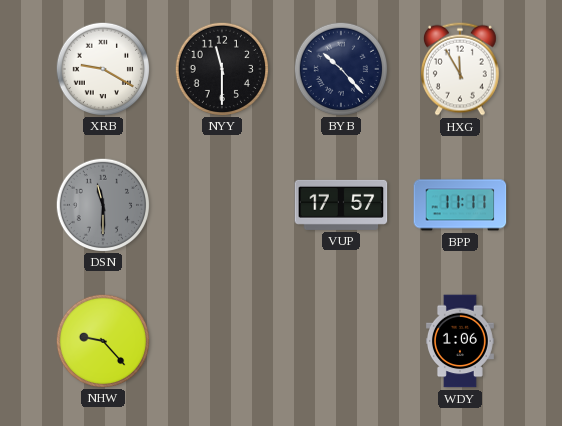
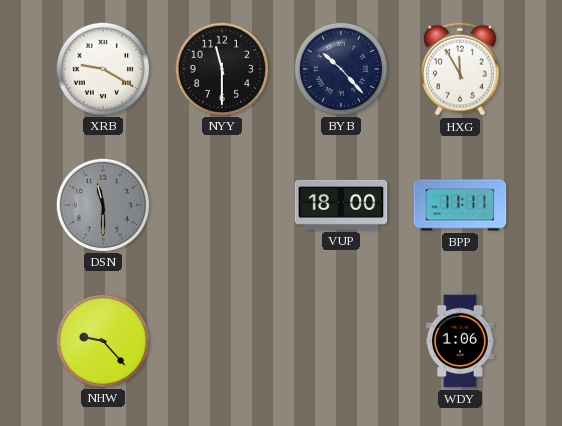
VUP: 17:57 -> 18:00 (341, 205)
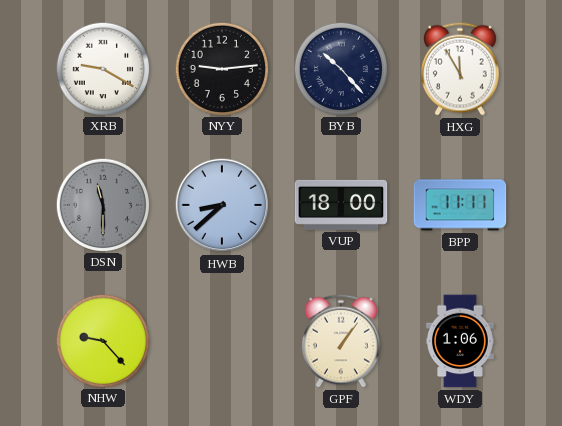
NYY: 11:30 -> 9:14 (221, 68)
HWB: none -> 8:38 (222, 205)
GPF: none -> 1:06 (341, 341)
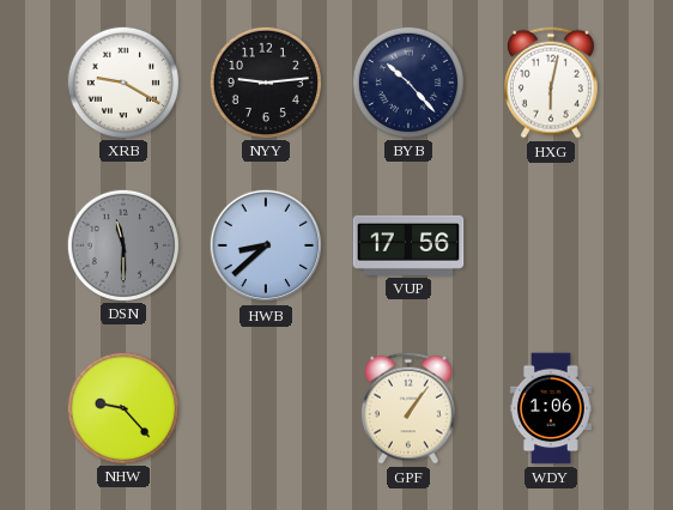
HXG: 11:55 -> 6:02 (551, 83)
VUP: 18:00 -> 17:56 (408, 245)
BPP: 11:11 -> none (460, 205)
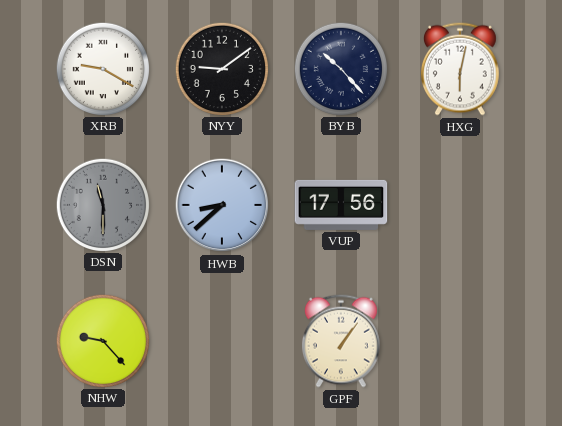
NYY: 9:14 -> 9:09 (221, 68)
WDY: 1:06 -> none (551, 408)
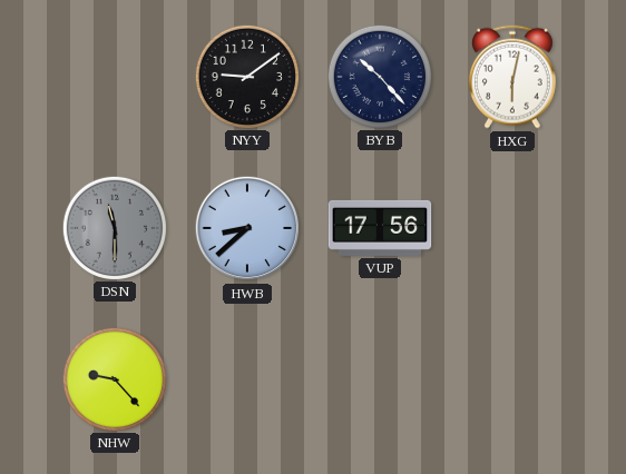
XRB: 9:20 -> none (102, 68)
GPF: 1:06 -> none (341, 341)
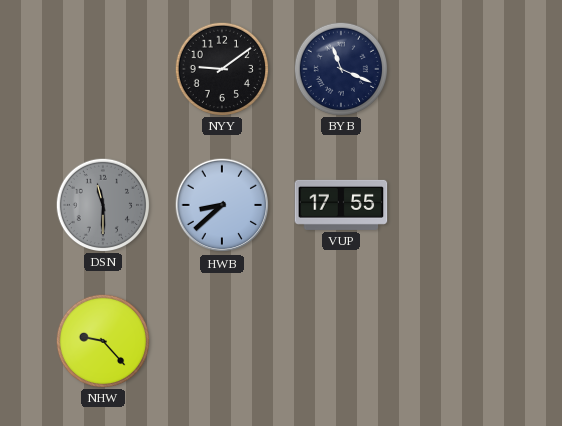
BYB: 10:23 -> 11:19 (340, 68)
HXG: 6:02 -> none (512, 77)
VUP: 17:56 -> 17:55 (341, 205)
